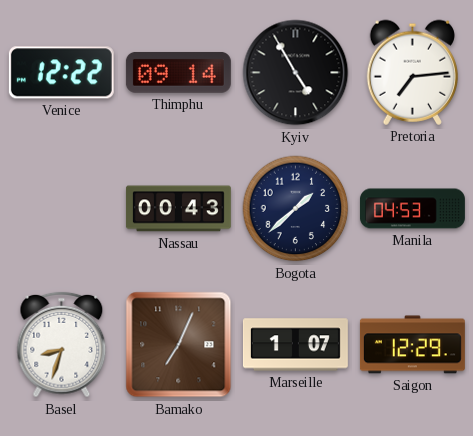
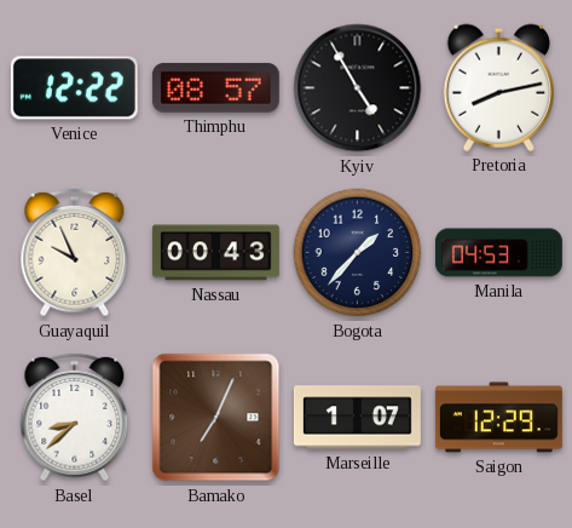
Thimphu: 09:14 -> 08:57 (215, 87)
Pretoria: 7:14 -> 8:13 (498, 87)
Guayaquil: none -> 9:56 (75, 253)
Bogota: 1:38 -> 1:37 (358, 253)
Basel: 8:33 -> 8:38 (75, 418)
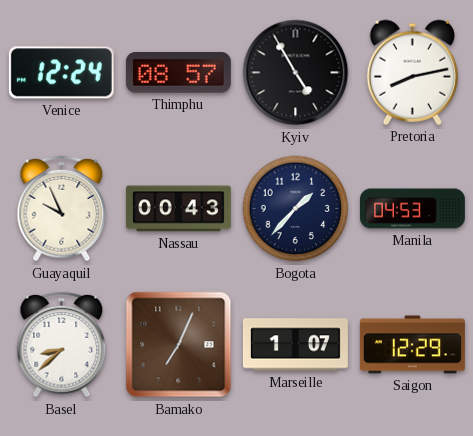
Venice: 12:22 -> 12:24 (61, 73)
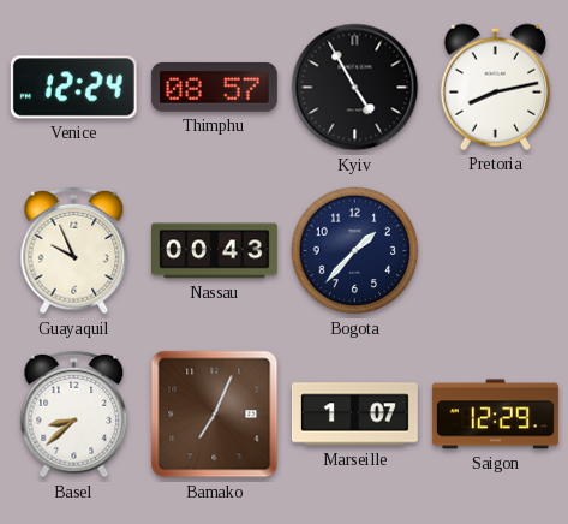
Manila: 04:53 -> none (412, 209)
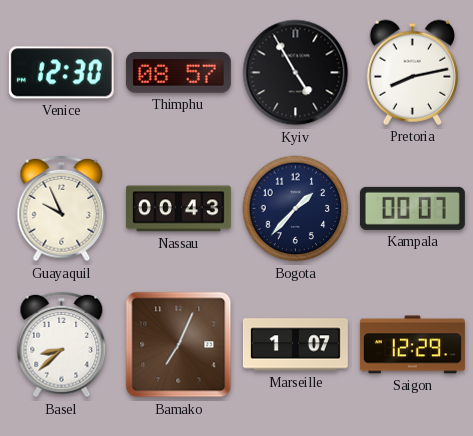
Venice: 12:24 -> 12:30 (61, 73)
Kampala: none -> 00:07 (412, 208)
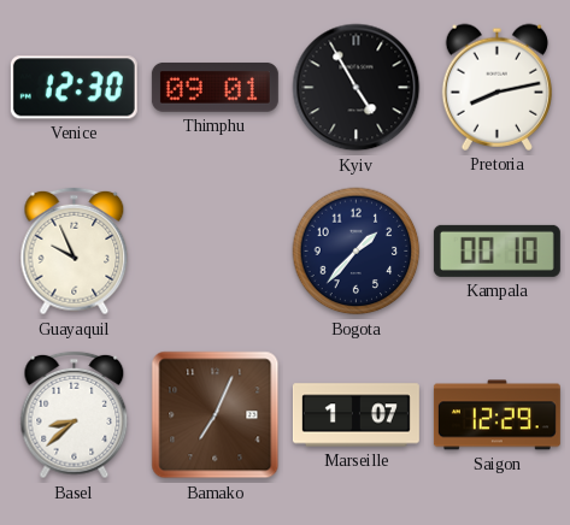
Thimphu: 08:57 -> 09:01 (215, 87)
Nassau: 00:43 -> none (178, 209)
Kampala: 00:07 -> 00:10 (496, 250)
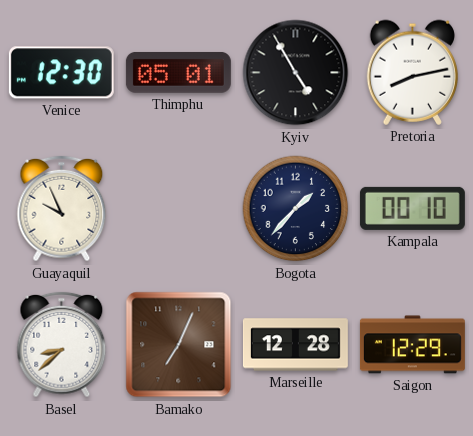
Thimphu: 09:01 -> 05:01 (178, 72)
Marseille: 1:07 -> 12:28 (295, 345)
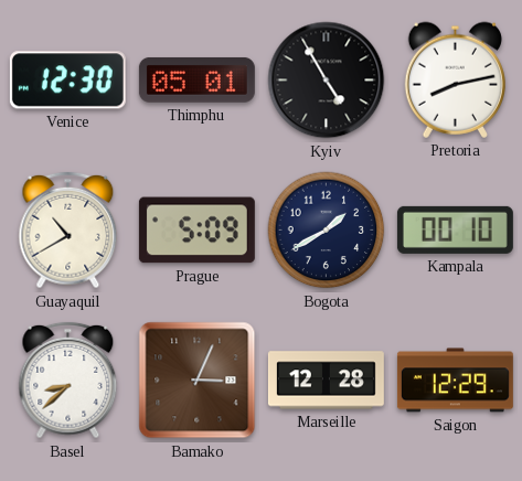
Guayaquil: 9:56 -> 10:40 (68, 231)
Prague: none -> 5:09 (196, 231)
Bogota: 1:37 -> 1:40 (327, 231)
Bamako: 7:04 -> 3:04 (198, 381)
